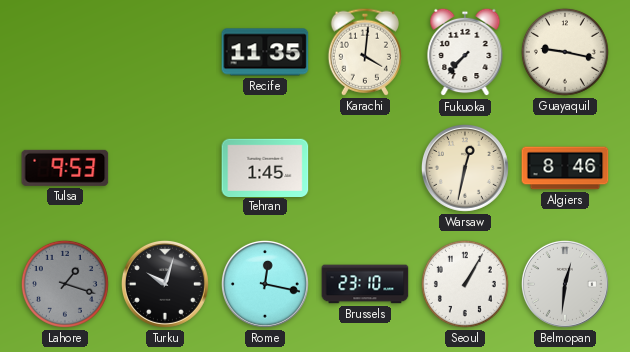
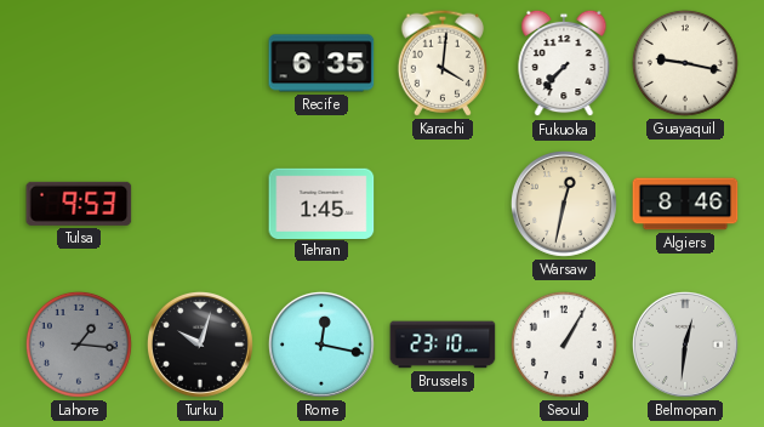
Recife: 11:35 -> 6:35 (321, 63)
Lahore: 1:18 -> 1:16 (79, 345)
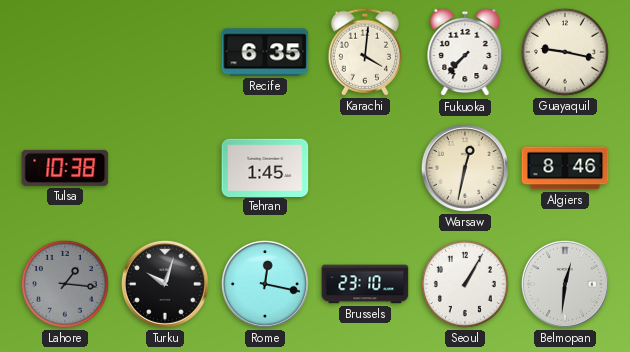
Tulsa: 9:53 -> 10:38 (65, 168)
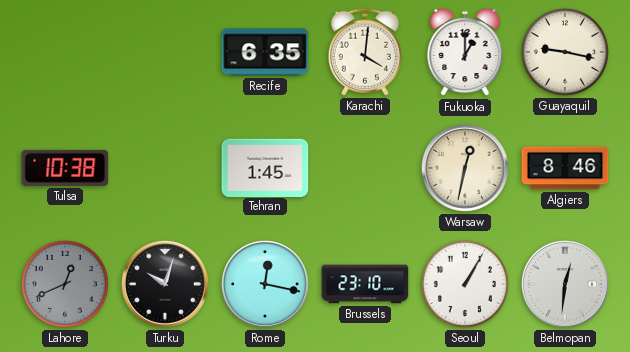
Fukuoka: 7:37 -> 1:00 (465, 52)
Lahore: 1:16 -> 12:41 (65, 284)
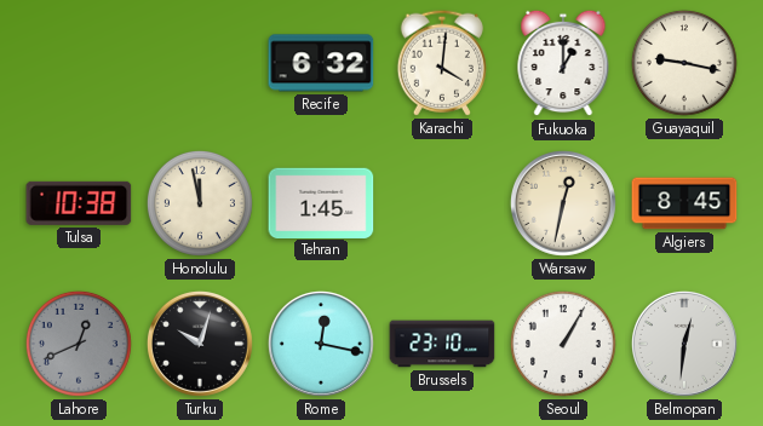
Recife: 6:35 -> 6:32 (321, 63)
Honolulu: none -> 11:58 (200, 203)
Algiers: 8:46 -> 8:45 (684, 203)
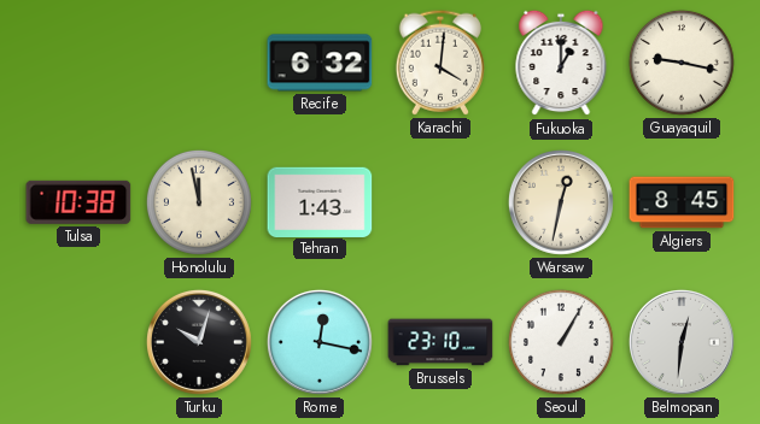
Tehran: 1:45 -> 1:43 (320, 201)
Lahore: 12:41 -> none (79, 344)
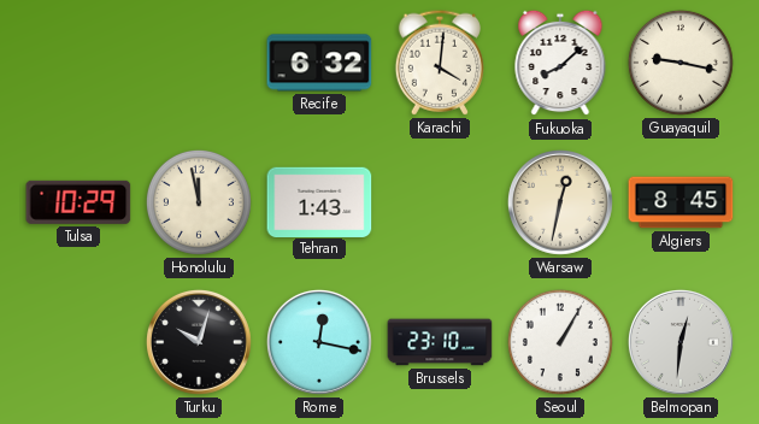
Fukuoka: 1:00 -> 8:08 (560, 63)
Tulsa: 10:38 -> 10:29 (78, 202)
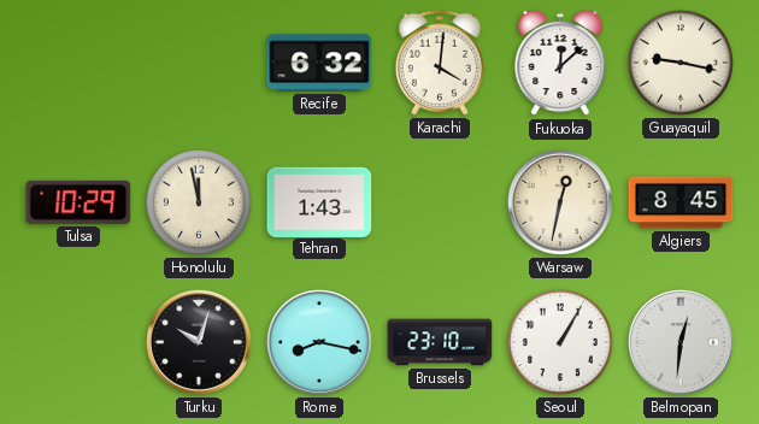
Fukuoka: 8:08 -> 12:08 (560, 63)
Rome: 12:17 -> 8:17 (319, 342)
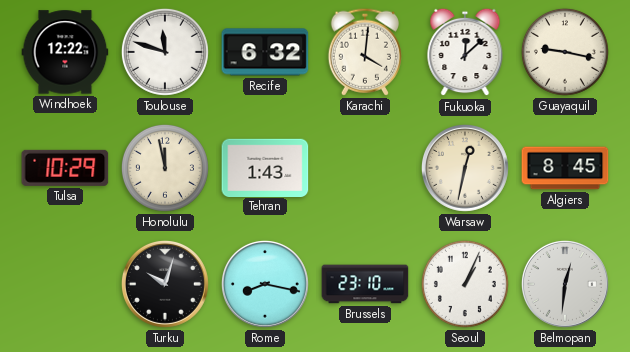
Windhoek: none -> 12:22 (65, 52)
Toulouse: none -> 11:48 (165, 52)
Seoul: 1:05 -> 1:04 (465, 284)
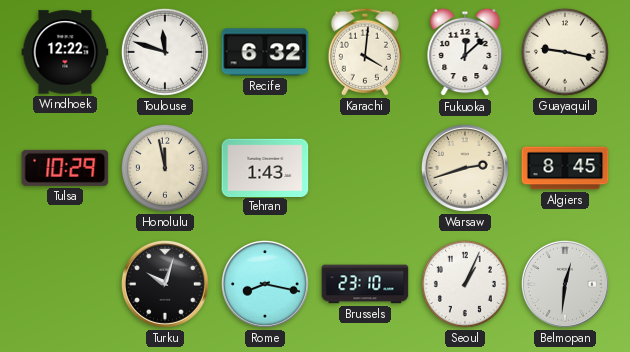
Warsaw: 12:32 -> 2:42 (465, 168)
